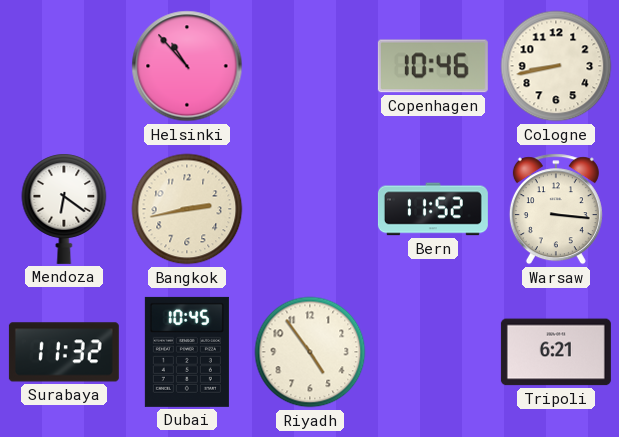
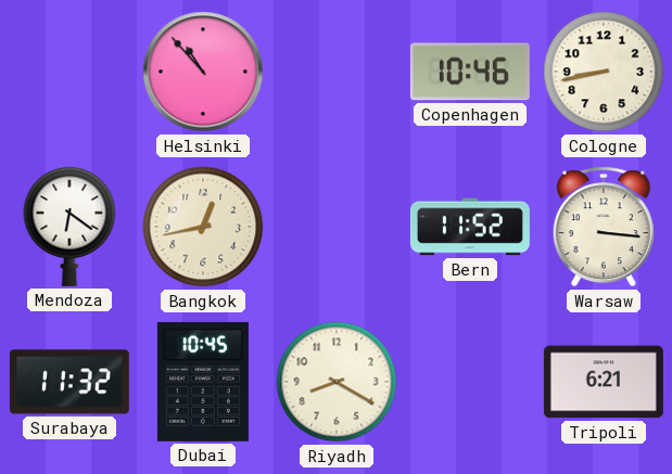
Bangkok: 2:43 -> 12:43 (203, 227)
Riyadh: 4:54 -> 8:20 (337, 382)
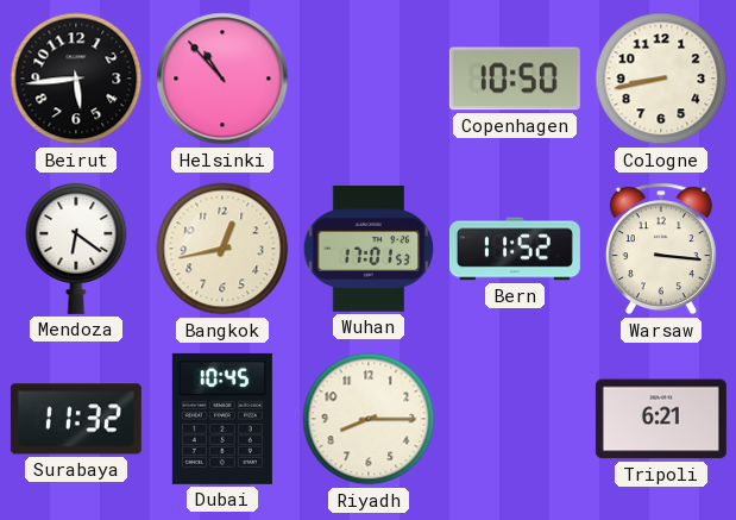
Beirut: none -> 5:44 (76, 79)
Copenhagen: 10:46 -> 10:50 (515, 79)
Wuhan: none -> 17:01 (369, 249)
Riyadh: 8:20 -> 8:15 (369, 419)
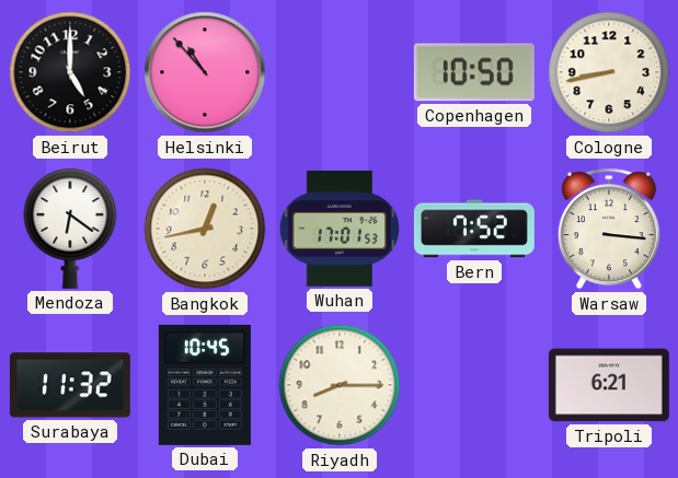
Beirut: 5:44 -> 5:00 (70, 72)
Bern: 11:52 -> 7:52 (474, 229)
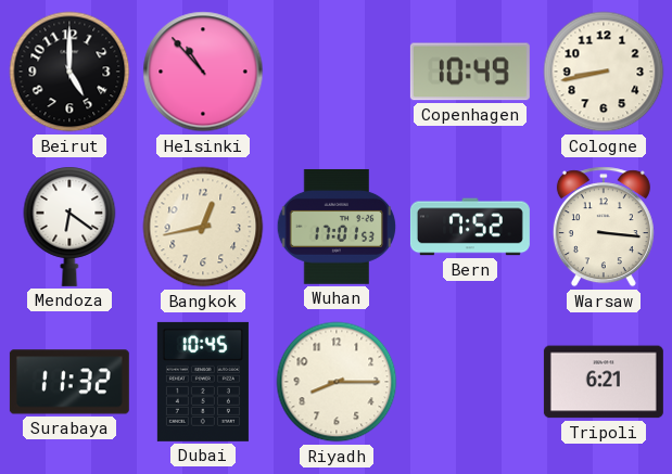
Copenhagen: 10:50 -> 10:49 (470, 72)
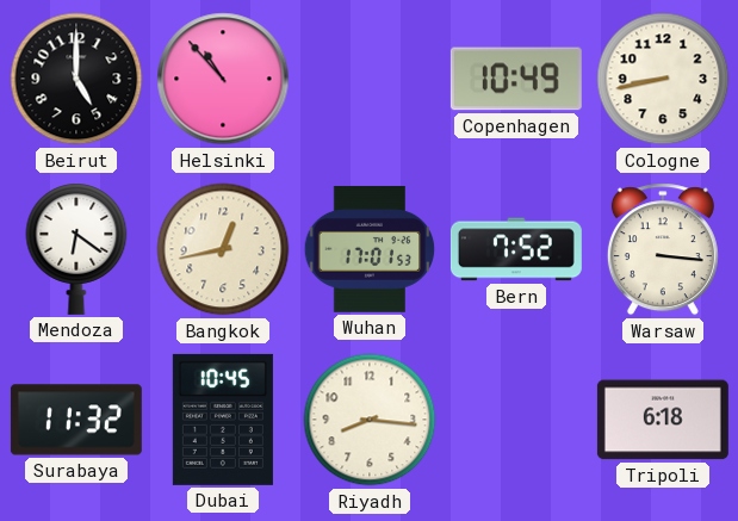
Riyadh: 8:15 -> 8:16 (370, 420)
Tripoli: 6:21 -> 6:18 (663, 420)
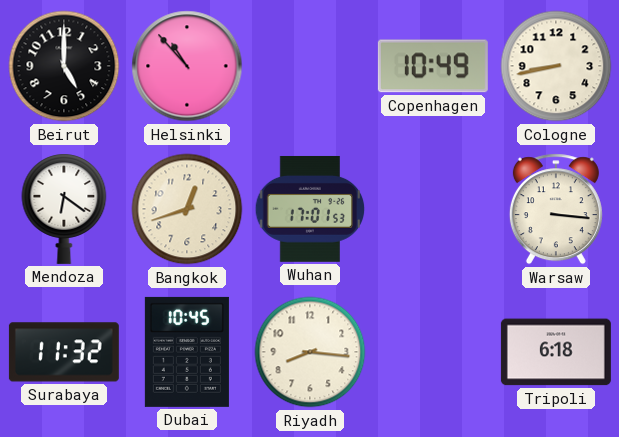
Bangkok: 12:43 -> 12:42 (187, 209)
Bern: 7:52 -> none (516, 249)
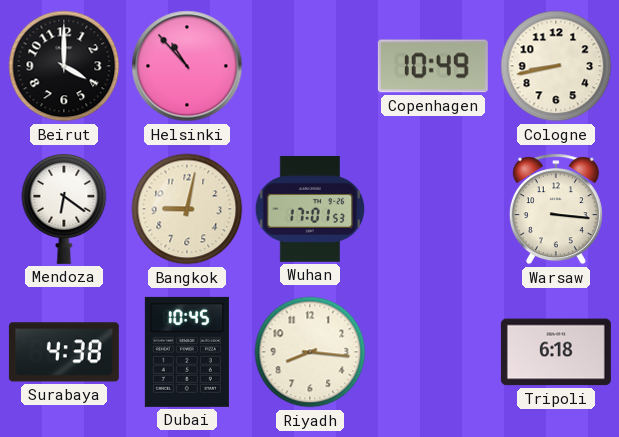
Beirut: 5:00 -> 4:00 (64, 66)
Bangkok: 12:42 -> 9:02 (187, 209)
Surabaya: 11:32 -> 4:38 (64, 352)
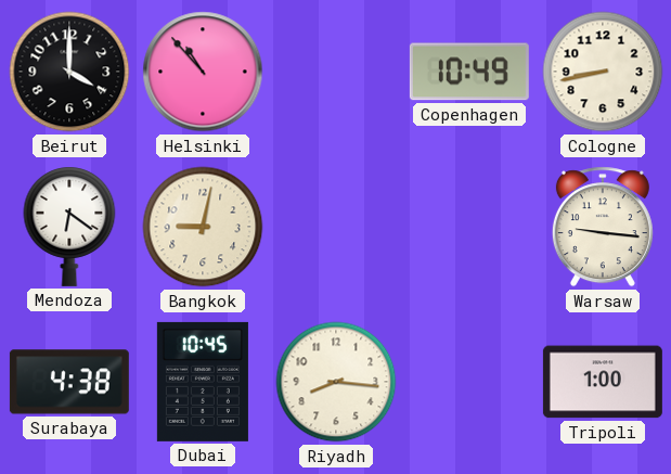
Wuhan: 17:01 -> none (310, 209)
Warsaw: 3:16 -> 9:16 (603, 227)
Tripoli: 6:18 -> 1:00 (603, 382)
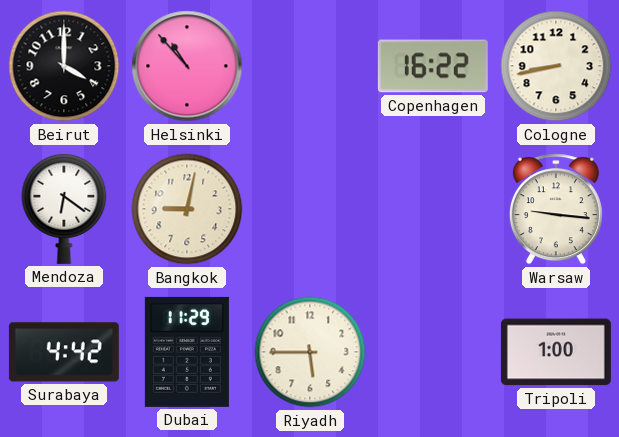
Copenhagen: 10:49 -> 16:22 (433, 66)
Surabaya: 4:38 -> 4:42 (64, 352)
Dubai: 10:45 -> 11:29 (187, 352)
Riyadh: 8:16 -> 5:45 (310, 352)
